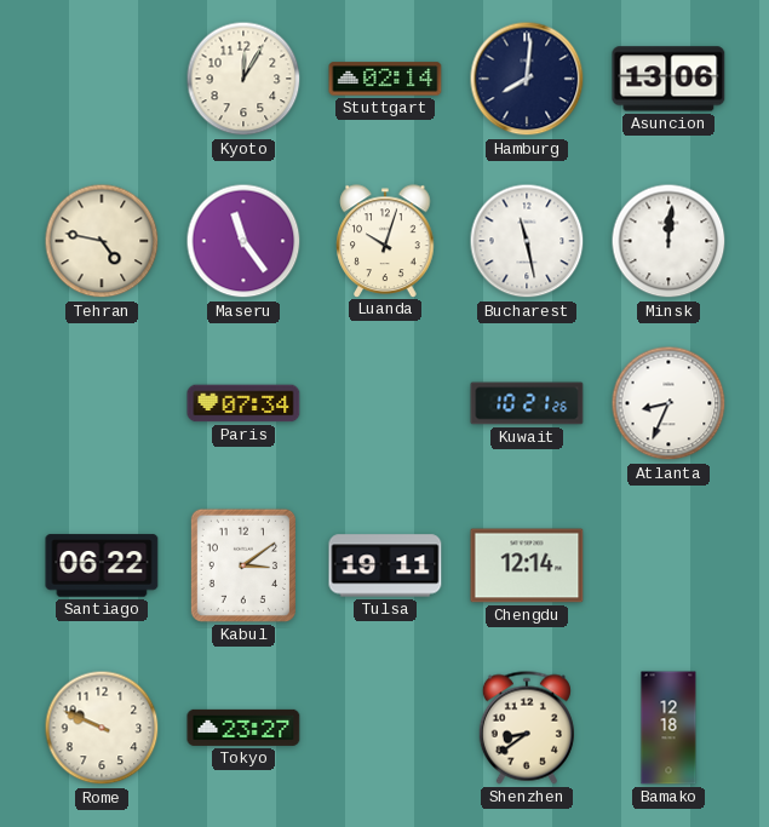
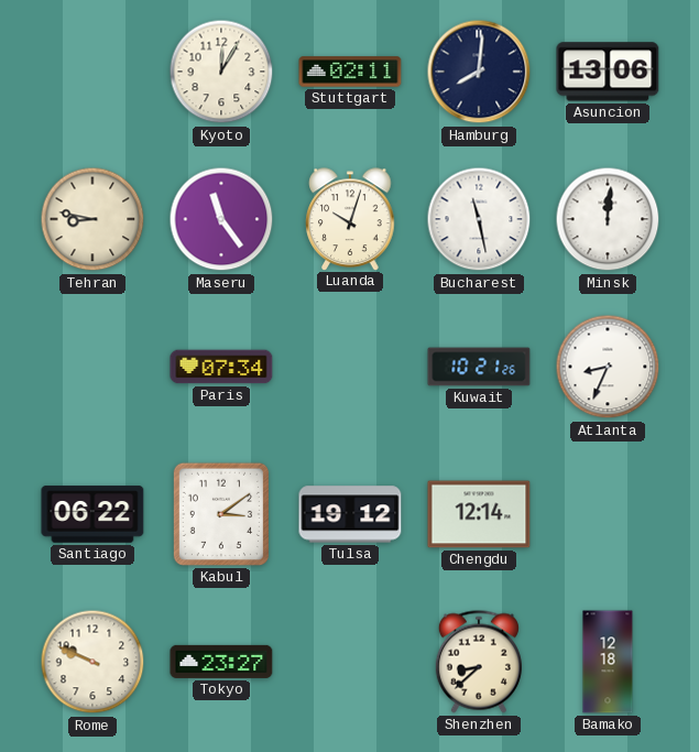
Stuttgart: 02:14 -> 02:11 (350, 72)
Tehran: 4:47 -> 8:47 (92, 219)
Tulsa: 19:11 -> 19:12 (350, 514)
Shenzhen: 8:39 -> 8:38 (479, 662)
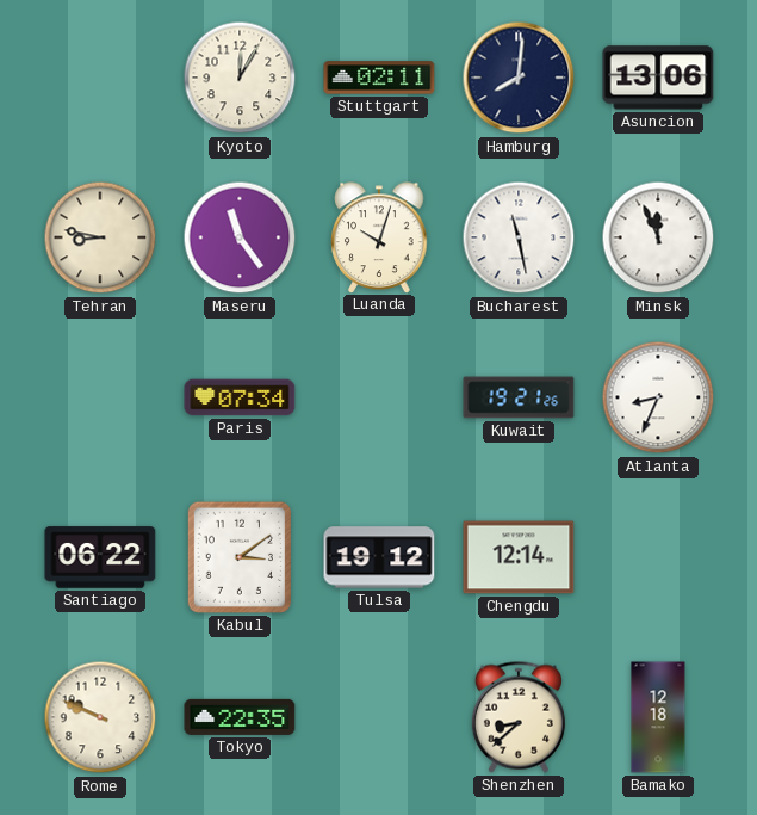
Minsk: 12:01 -> 11:56 (658, 237)
Kuwait: 10:21 -> 19:21 (519, 397)
Tokyo: 23:27 -> 22:35 (240, 717)
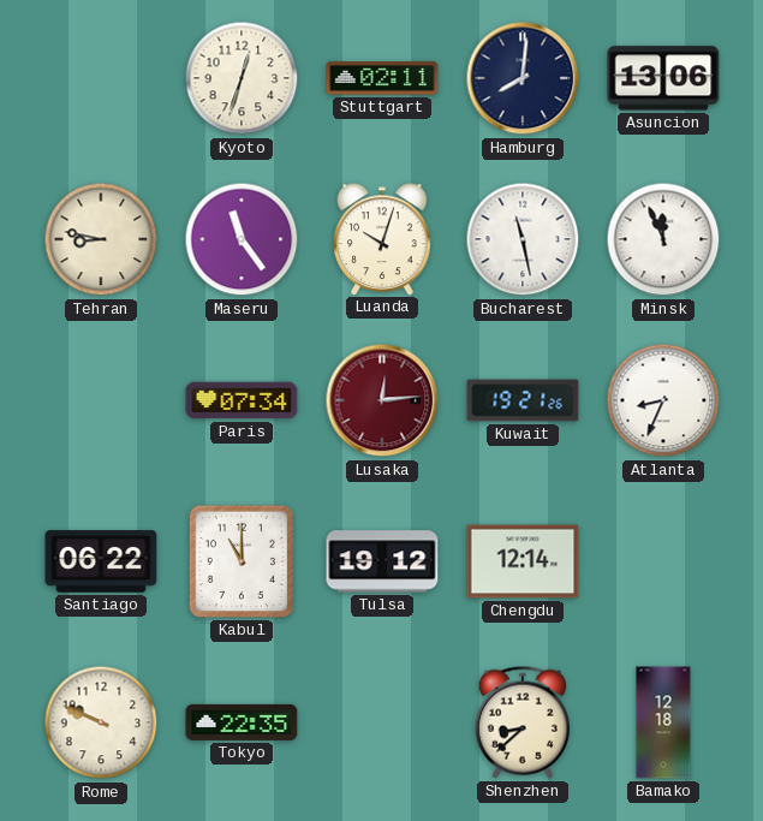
Kyoto: 12:05 -> 12:33 (242, 78)
Lusaka: none -> 12:14 (382, 400)
Kabul: 3:09 -> 11:00 (242, 561)
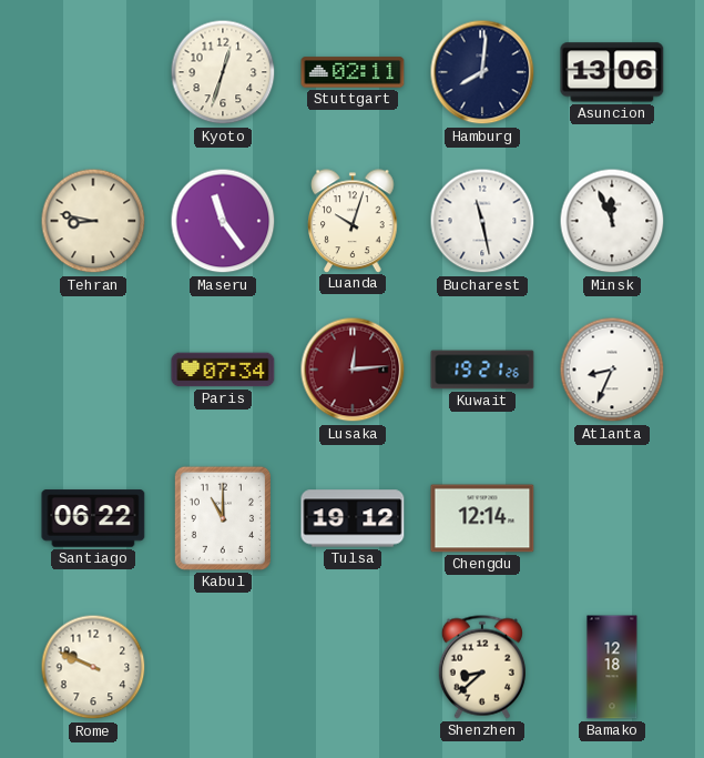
Tokyo: 22:35 -> none (242, 722)
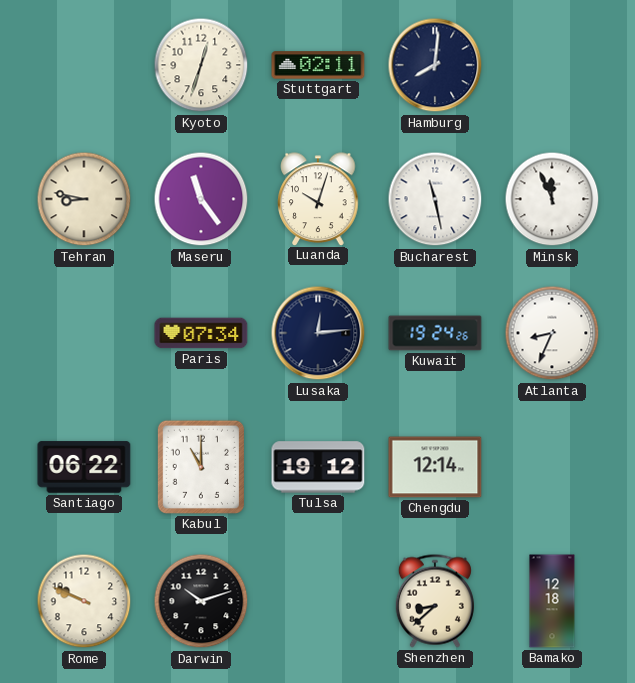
Asuncion: 13:06 -> none (612, 72)
Lusaka dial: burgundy -> navy (318, 333)
Kuwait: 19:21 -> 19:24 (435, 333)
Darwin: none -> 10:12 (201, 601)
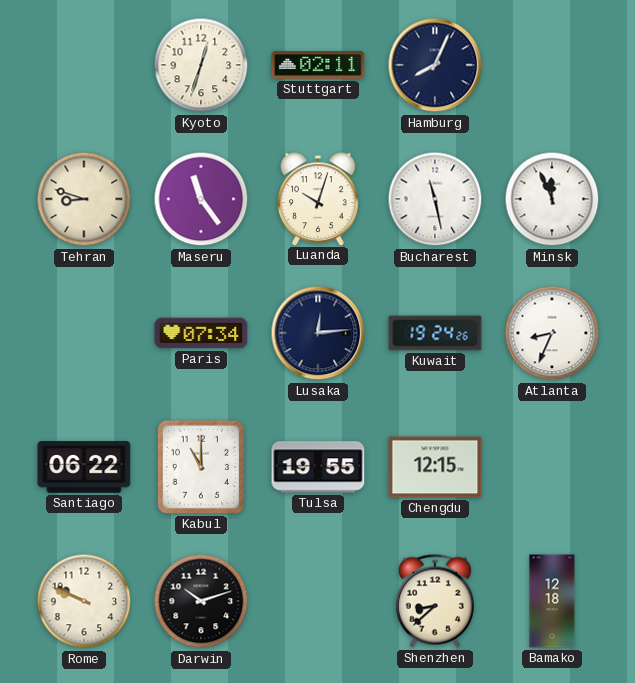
Hamburg: 8:01 -> 8:04 (435, 65)
Tehran: 8:47 -> 8:48 (84, 199)
Tulsa: 19:12 -> 19:55 (318, 467)
Chengdu: 12:14 -> 12:15 (435, 467)
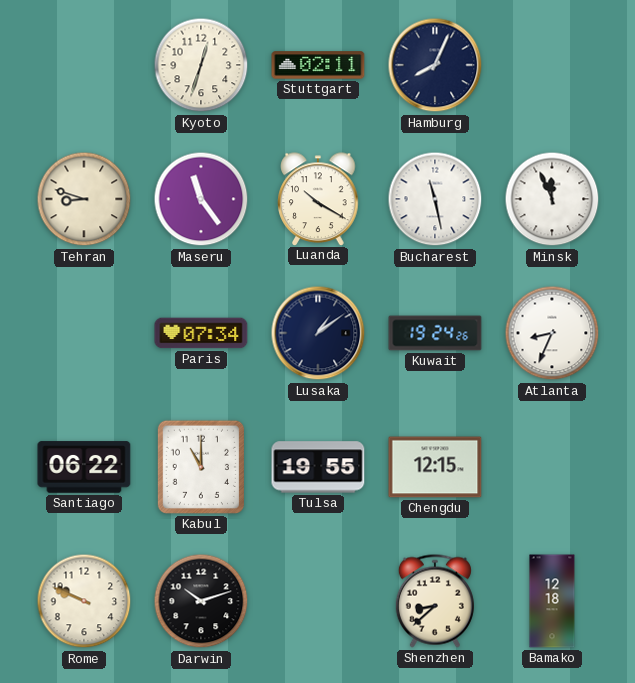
Luanda: 10:03 -> 10:20 (318, 199)
Lusaka: 12:14 -> 1:09 (318, 333)
